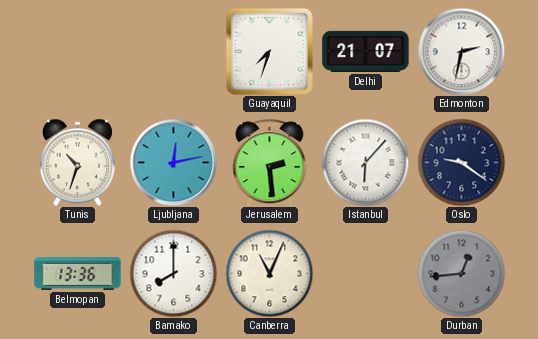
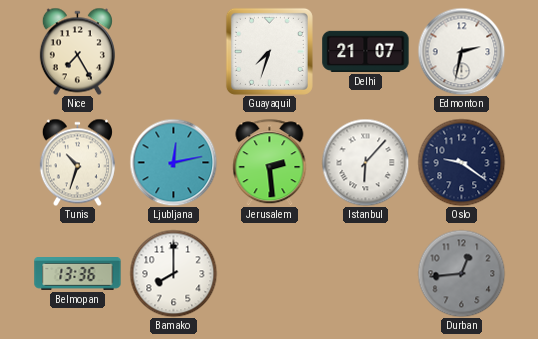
Nice: none -> 7:25 (77, 51)
Canberra: 11:04 -> none (269, 273)
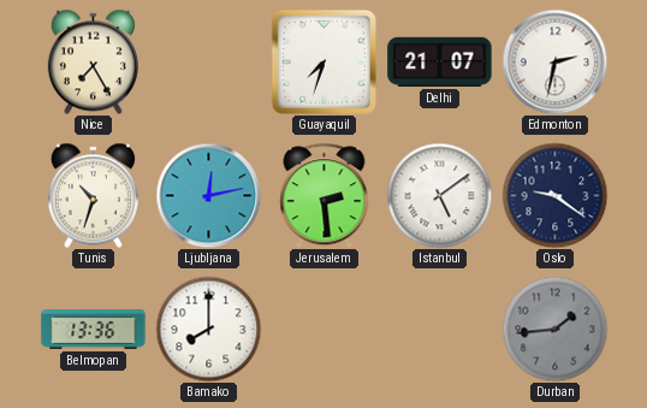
Istanbul: 6:07 -> 5:09 (439, 195)
Durban: 12:44 -> 1:44 (554, 329)
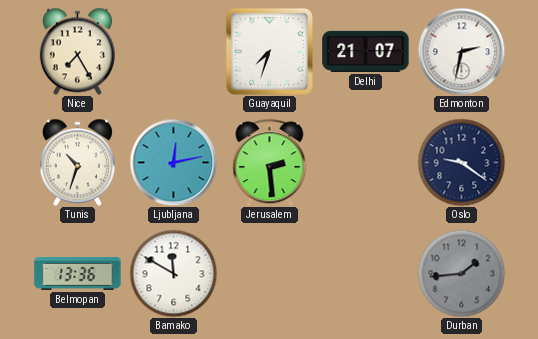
Istanbul: 5:09 -> none (439, 195)
Bamako: 8:00 -> 11:50 (173, 273)
